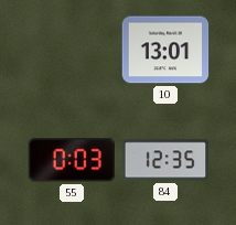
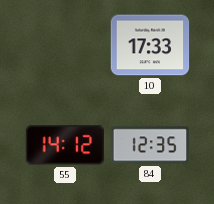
10: 13:01 -> 17:33 (150, 45)
55: 0:03 -> 14:12 (64, 145)
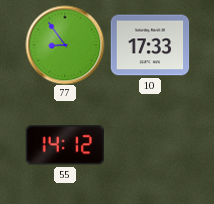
77: none -> 8:54 (65, 45)
84: 12:35 -> none (150, 145)
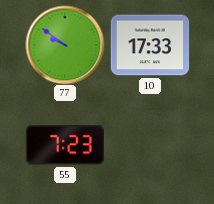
77: 8:54 -> 9:51 (65, 45)
55: 14:12 -> 7:23 (64, 145)
